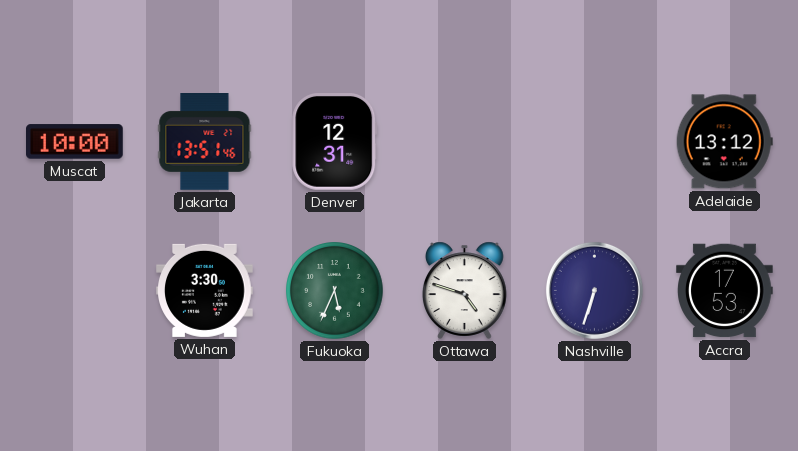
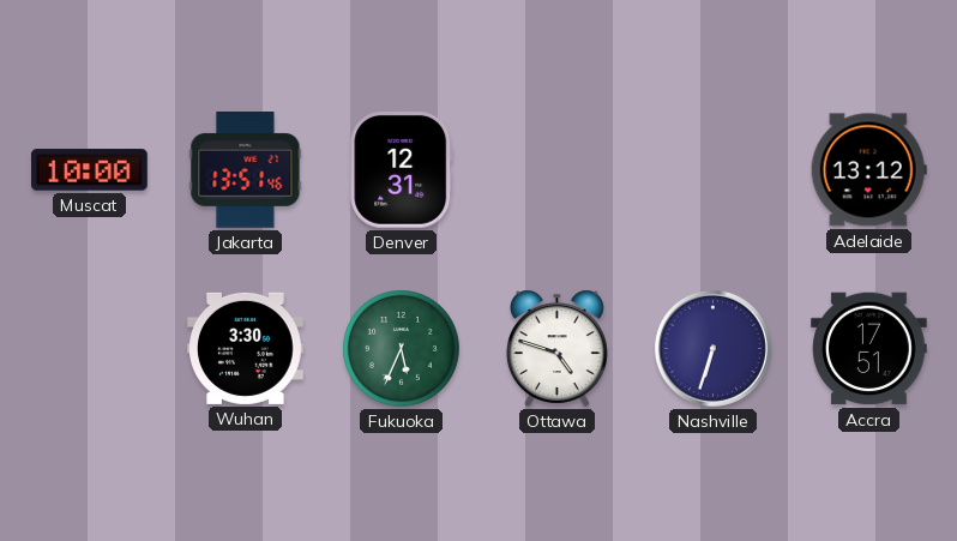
Accra: 17:53 -> 17:51 (869, 349)
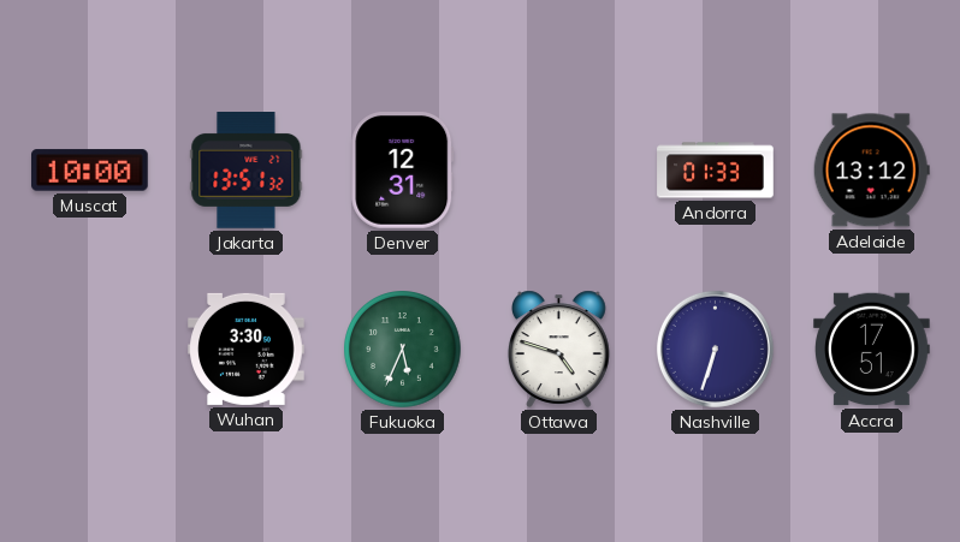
Jakarta: 13:51:46 -> 13:51:32 (247, 171)
Andorra: none -> 01:33 (716, 171)
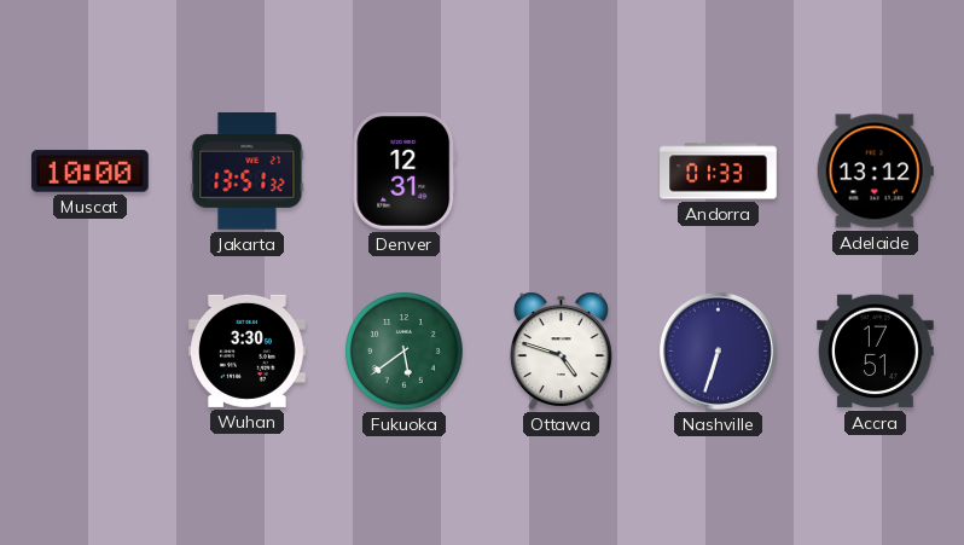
Fukuoka: 5:34 -> 5:39 (405, 352)
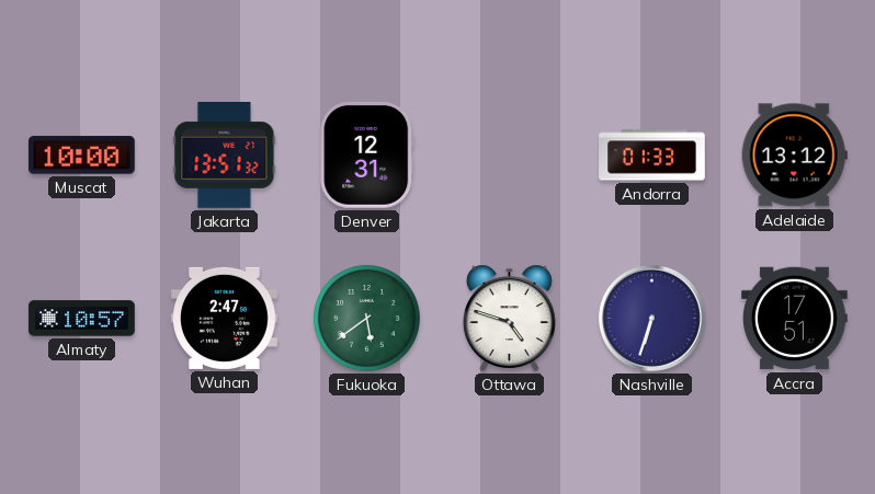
Almaty: none -> 10:57 (82, 319)
Wuhan: 3:30 -> 2:47 (225, 318)
